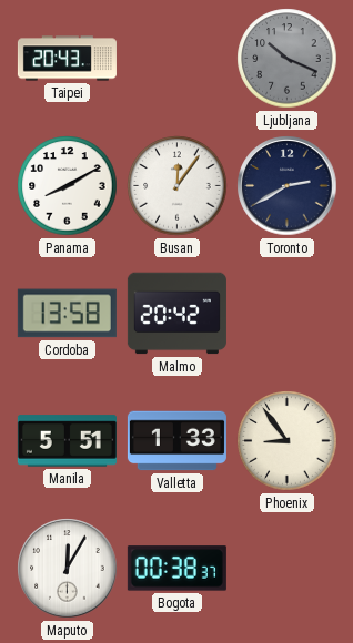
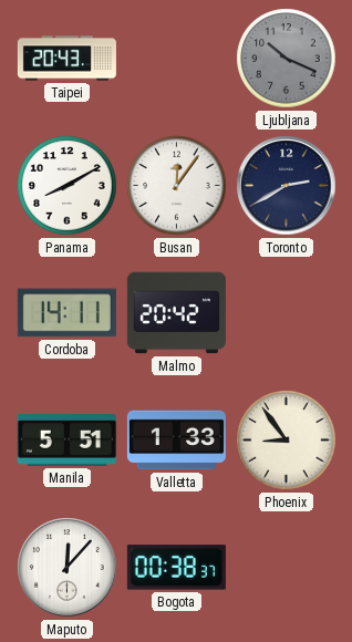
Cordoba: 13:58 -> 14:11 (66, 313)
Maputo: 12:05 -> 12:07 (68, 568)
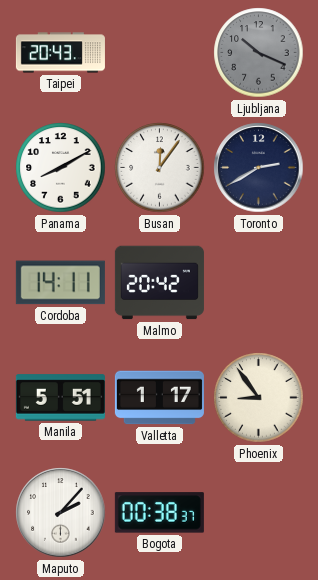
Valletta: 1:33 -> 1:17 (159, 398)
Maputo: 12:07 -> 2:07 (61, 513)
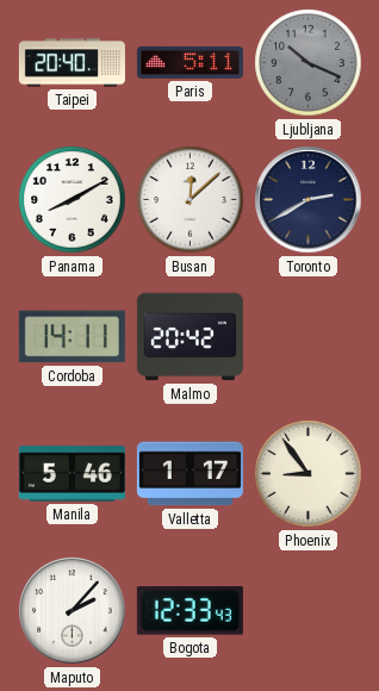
Taipei: 20:43 -> 20:40 (72, 63)
Paris: none -> 5:11 (189, 62)
Busan: 12:06 -> 12:08 (191, 200)
Manila: 5:51 -> 5:46 (72, 474)
Bogota: 00:38 -> 12:33 (189, 611)
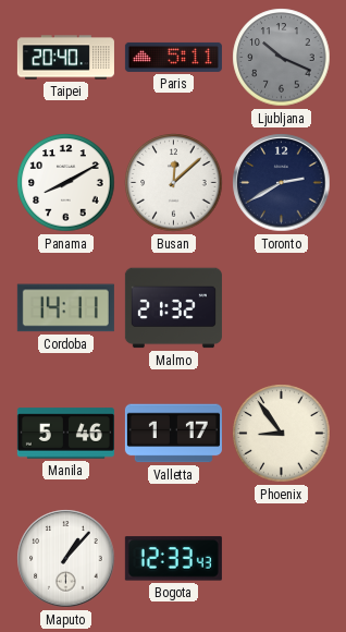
Malmo: 20:42 -> 21:32 (173, 308)
Maputo: 2:07 -> 1:07 (66, 559)
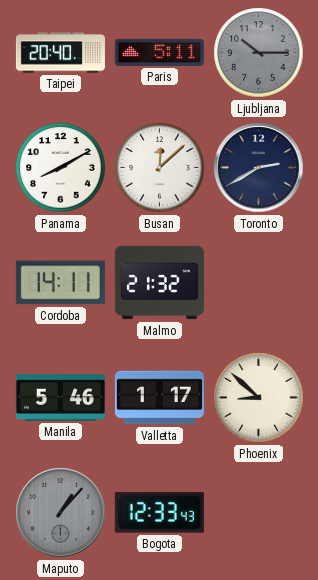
Ljubljana: 10:19 -> 10:15 (259, 53)
Phoenix: 8:54 -> 8:52 (259, 398)
Maputo dial: white -> grey (61, 513)
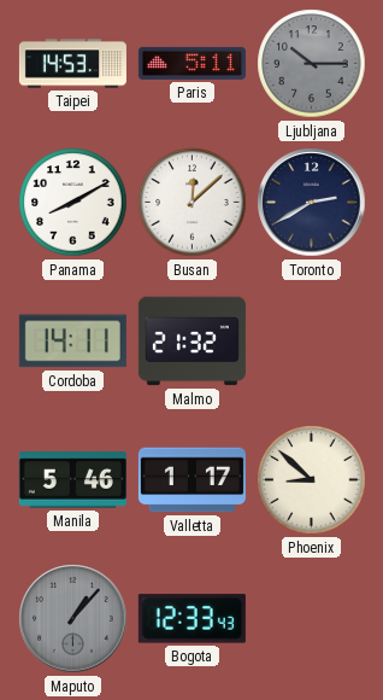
Taipei: 20:40 -> 14:53 (72, 64)
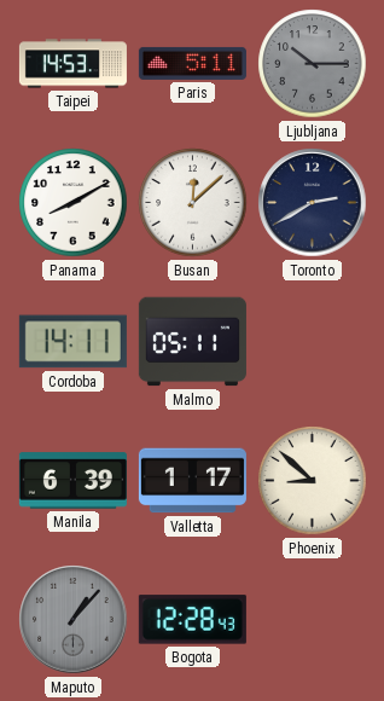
Malmo: 21:32 -> 05:11 (192, 342)
Manila: 5:46 -> 6:39 (72, 481)
Bogota: 12:33 -> 12:28 (192, 620)
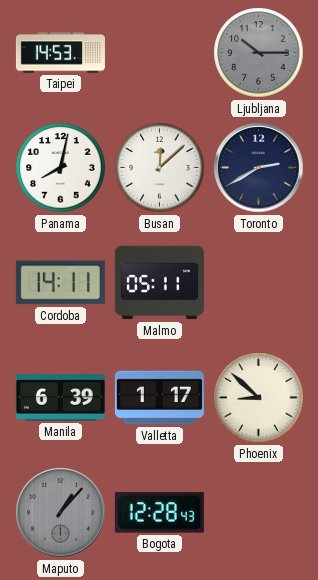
Paris: 5:11 -> none (192, 63)
Panama: 8:10 -> 8:02 (61, 168)
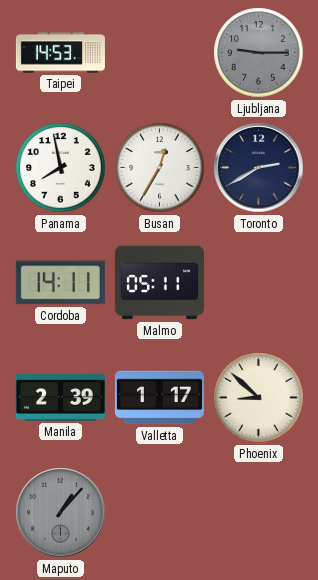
Ljubljana: 10:15 -> 9:15 (259, 53)
Panama: 8:02 -> 7:58 (61, 168)
Busan: 12:08 -> 12:35 (160, 168)
Manila: 6:39 -> 2:39 (60, 398)
Bogota: 12:28 -> none (159, 513)
